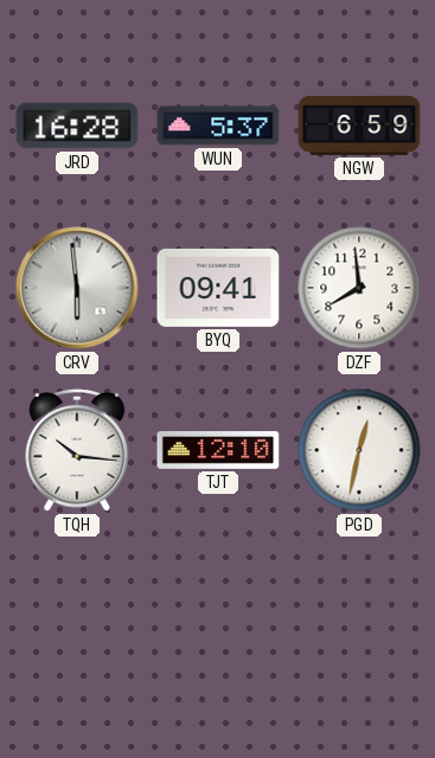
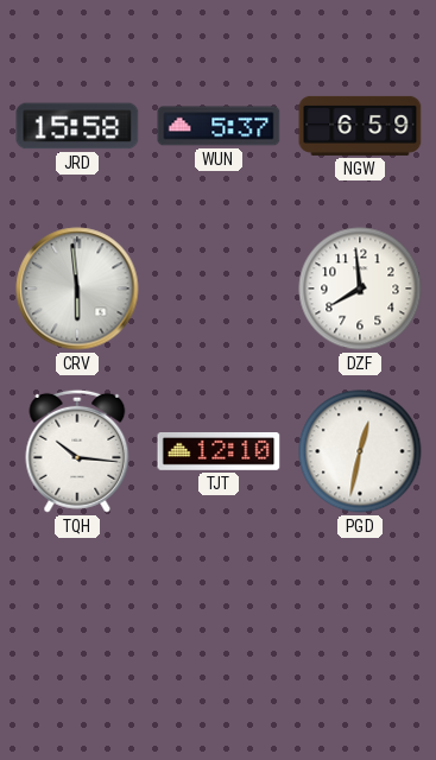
JRD: 16:28 -> 15:58 (77, 126)
BYQ: 09:41 -> none (218, 288)
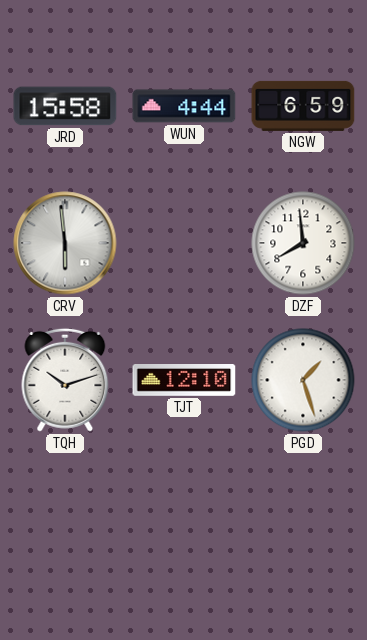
WUN: 5:37 -> 4:44 (184, 106)
TQH: 10:16 -> 10:12 (65, 380)
PGD: 12:32 -> 1:27 (303, 380)
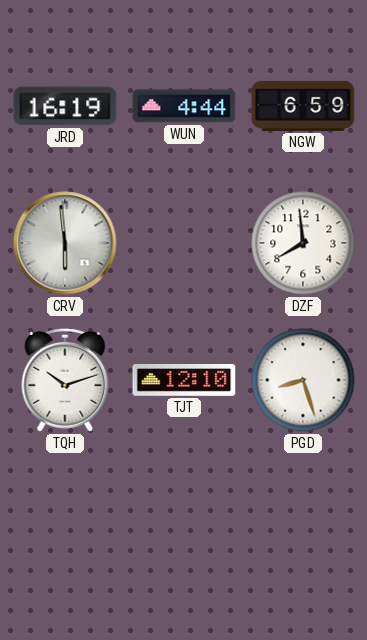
JRD: 15:58 -> 16:19 (65, 106)
PGD: 1:27 -> 8:27 (303, 380)
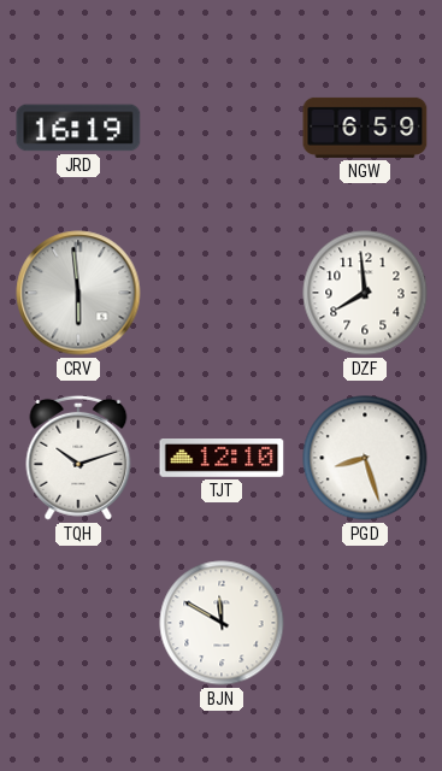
WUN: 4:44 -> none (184, 106)
BJN: none -> 11:50 (222, 623)
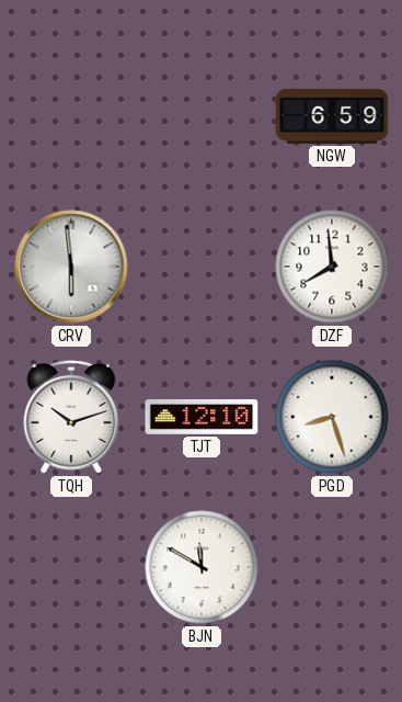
JRD: 16:19 -> none (78, 128)
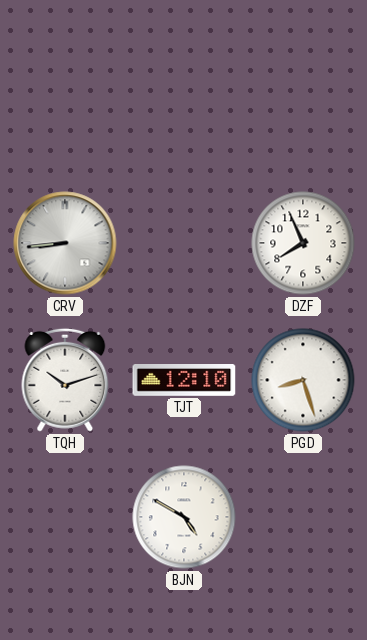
NGW: 6:59 -> none (332, 116)
CRV: 5:59 -> 8:44 (65, 243)
DZF: 7:59 -> 7:56 (303, 243)
BJN: 11:50 -> 4:50 (184, 517)
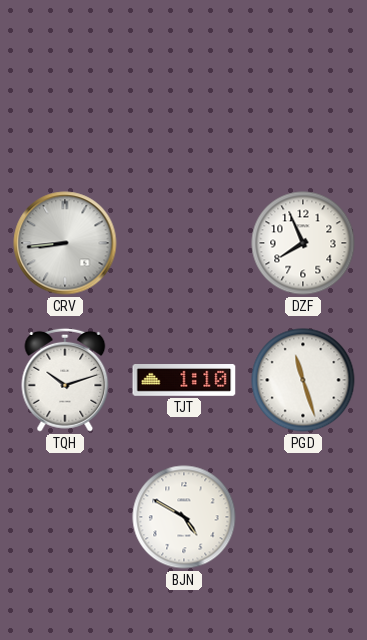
TJT: 12:10 -> 1:10 (184, 381)
PGD: 8:27 -> 11:27 (303, 380)
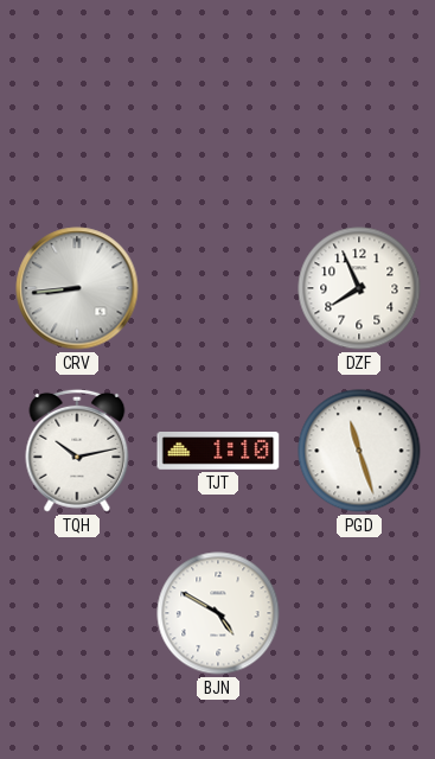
TQH: 10:12 -> 10:13 (77, 451)
